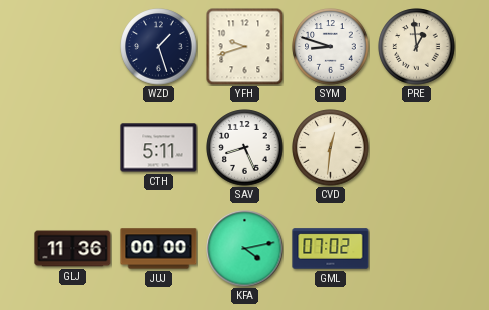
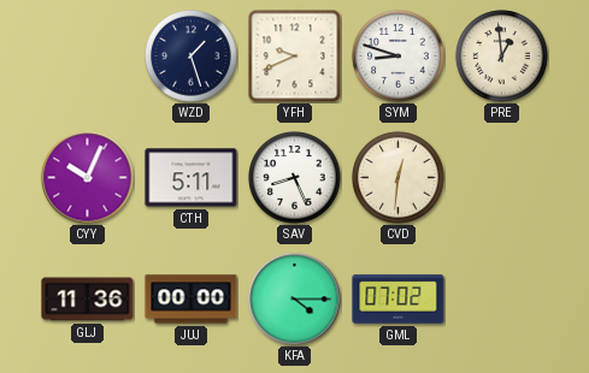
YFH: 9:42 -> 9:41 (294, 55)
CYY: none -> 10:04 (88, 178)
KFA: 4:13 -> 4:15 (295, 300)
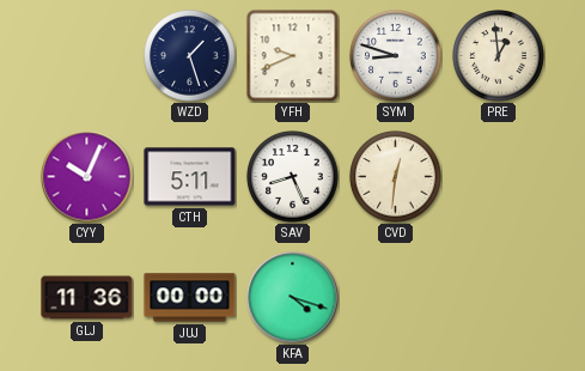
KFA: 4:15 -> 4:18 (293, 298)
GML: 07:02 -> none (399, 300)
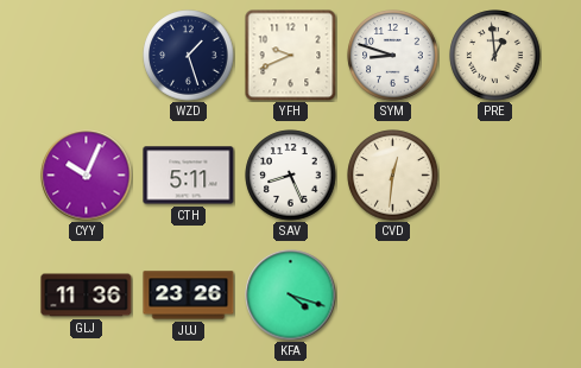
JUJ: 00:00 -> 23:26 (189, 296)
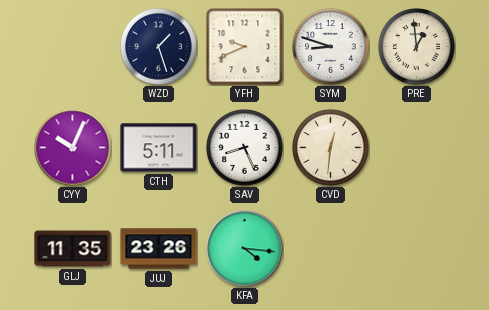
GLJ: 11:36 -> 11:35 (73, 249)
KFA: 4:18 -> 4:16 (245, 249)
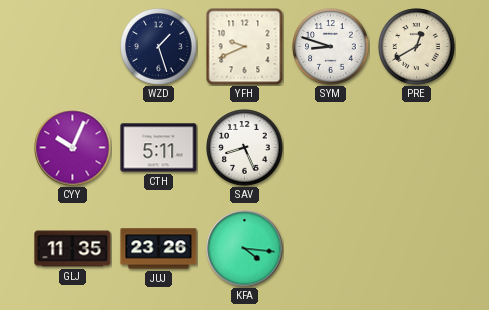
PRE: 12:59 -> 12:40 (417, 47)
CVD: 12:31 -> none (331, 148)
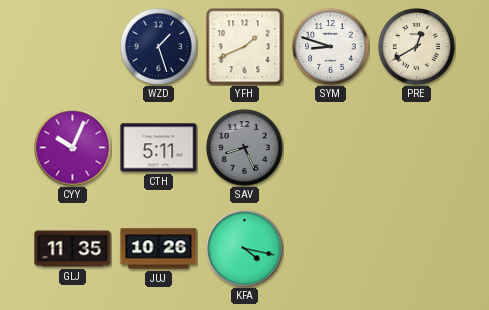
YFH: 9:41 -> 1:41 (244, 46)
SAV dial: white -> grey (245, 148)
JUJ: 23:26 -> 10:26 (159, 249)
KFA: 4:16 -> 4:17 (245, 249)
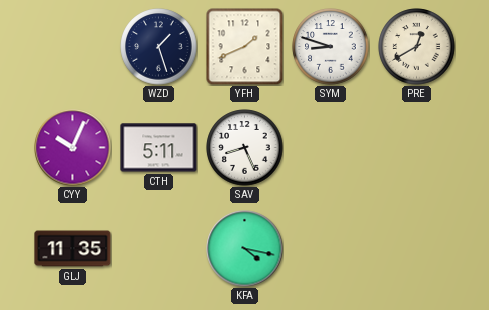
SAV dial: grey -> white (245, 148)
JUJ: 10:26 -> none (159, 249)
